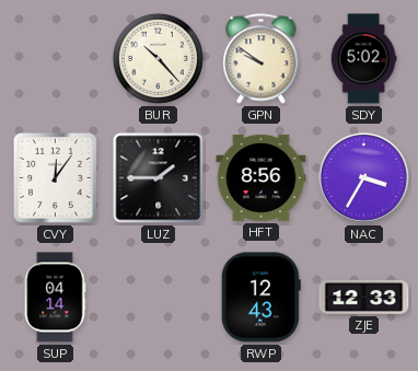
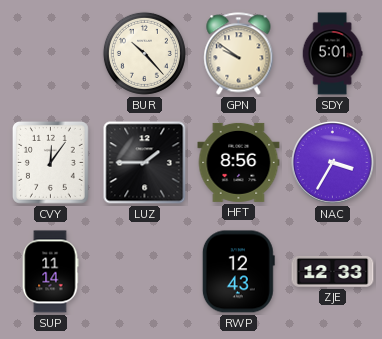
SDY: 5:02 -> 5:01 (332, 54)
SUP: 04:14 -> 11:14 (50, 272)
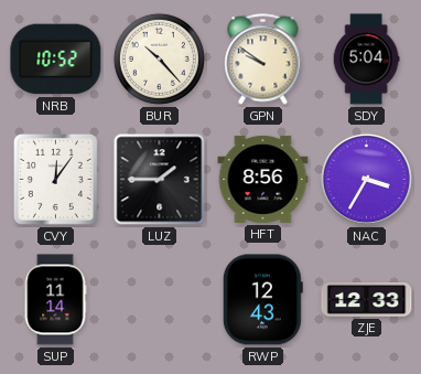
NRB: none -> 10:52 (56, 60)
SDY: 5:01 -> 5:04 (366, 60)
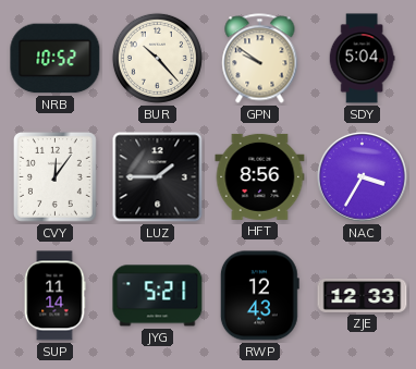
JYG: none -> 5:21 (158, 296)
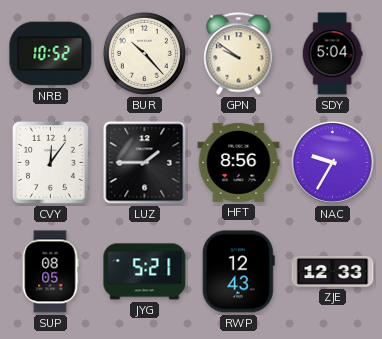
NAC: 3:35 -> 9:35 (332, 162)
SUP: 11:14 -> 08:05 (50, 272)
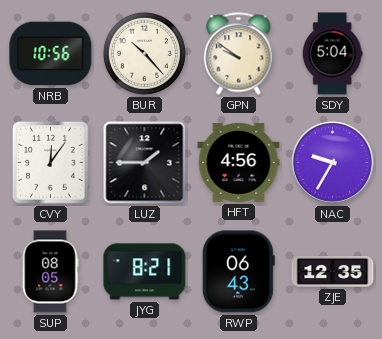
NRB: 10:52 -> 10:56 (51, 54)
HFT: 8:56 -> 4:56 (239, 162)
JYG: 5:21 -> 8:21 (145, 272)
RWP: 12:43 -> 06:43 (238, 272)
ZJE: 12:33 -> 12:35 (333, 271)
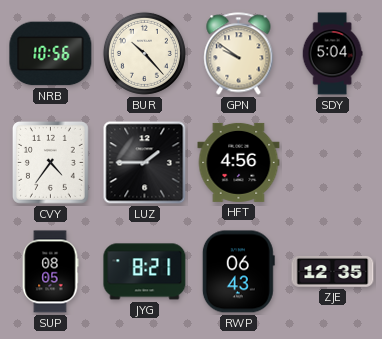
CVY: 12:06 -> 4:36 (50, 162)
NAC: 9:35 -> none (332, 162)
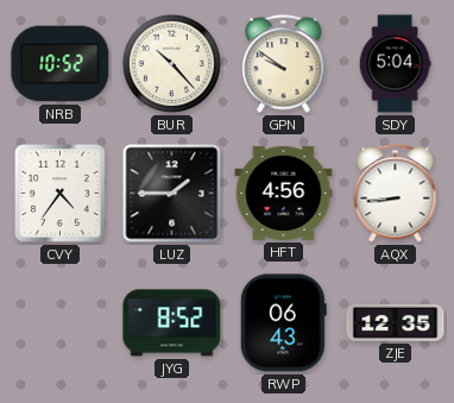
NRB: 10:56 -> 10:52 (61, 64)
AQX: none -> 8:44 (396, 194)
SUP: 08:05 -> none (50, 272)
JYG: 8:21 -> 8:52 (172, 323)
